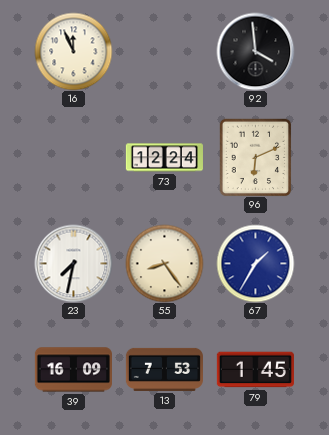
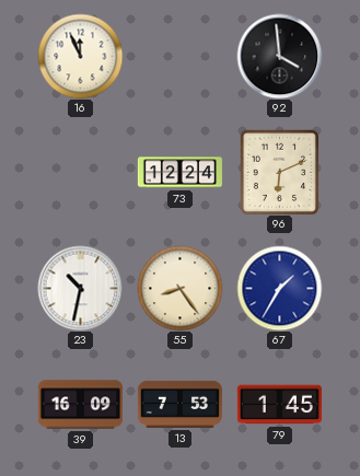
23: 7:32 -> 10:32 (80, 288)
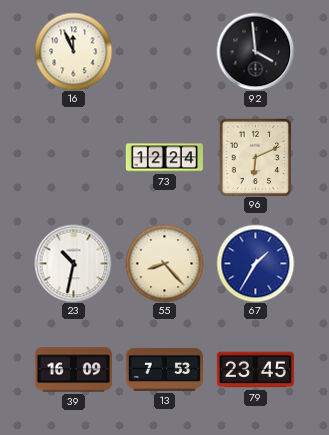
55: 8:24 -> 8:23 (164, 263)
79: 1:45 -> 23:45 (255, 370)
